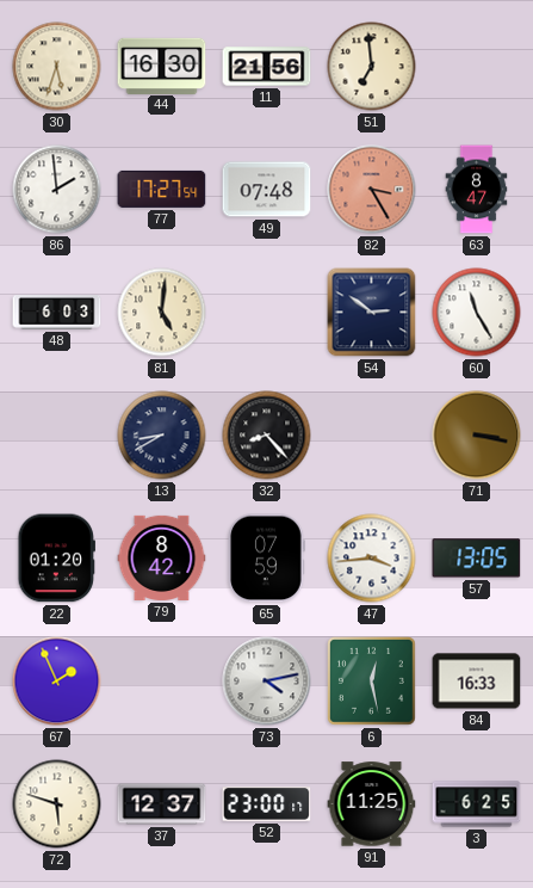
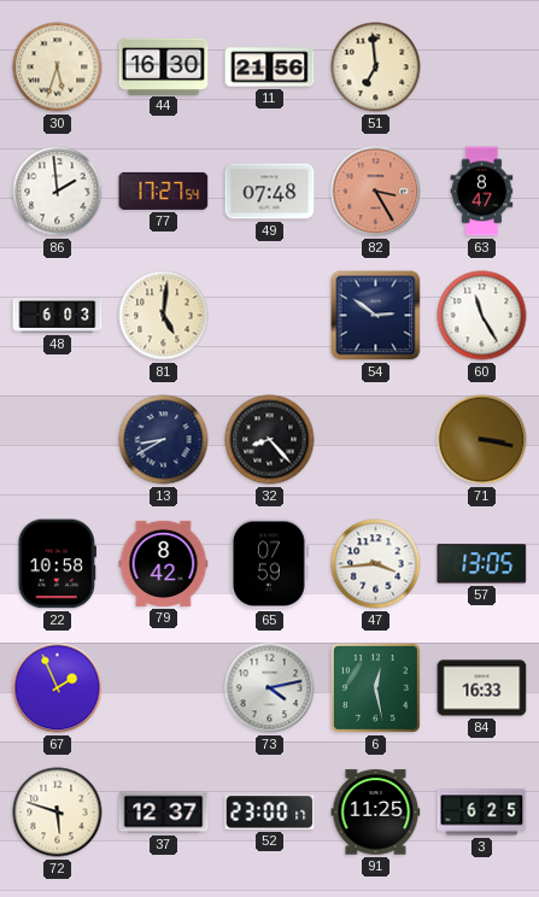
22: 01:20 -> 10:58 (57, 564)
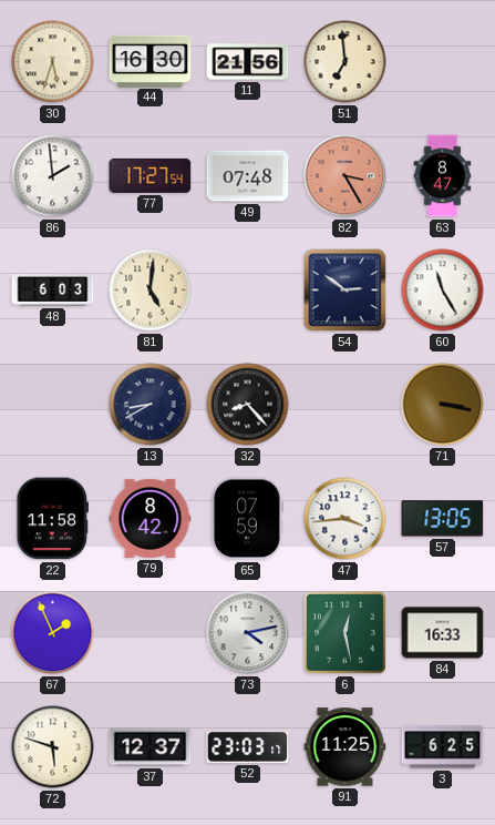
22: 10:58 -> 11:58 (52, 519)
52: 23:00 -> 23:03 (248, 747)
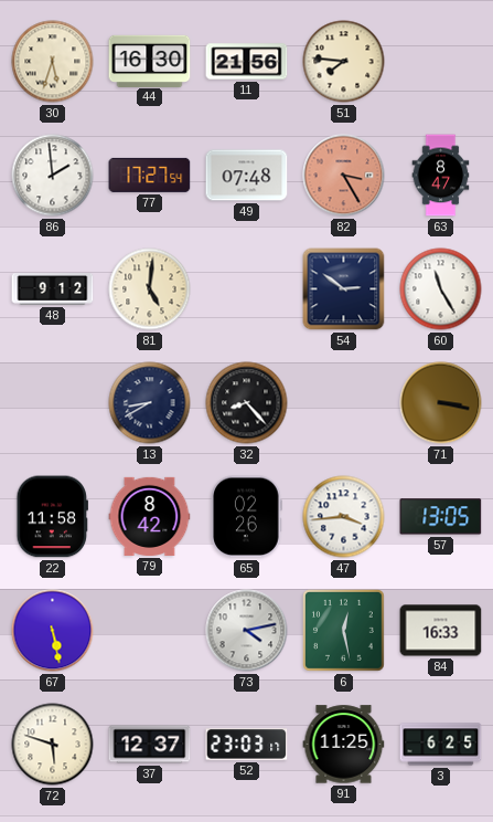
51: 6:59 -> 7:46 (344, 62)
48: 6:03 -> 9:12 (53, 289)
65: 07:59 -> 02:26 (247, 517)
67: 1:56 -> 5:28 (53, 631)
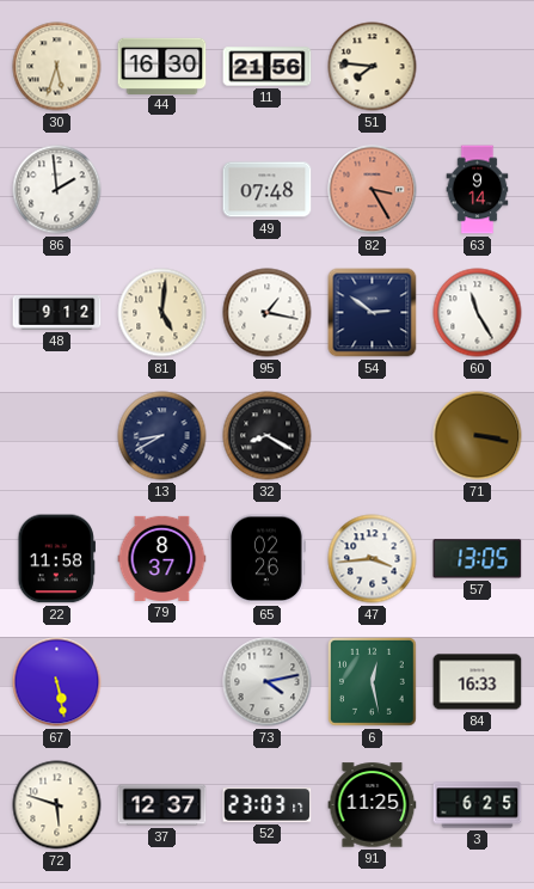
77: 17:27 -> none (150, 175)
63: 8:47 -> 9:14 (478, 190)
95: none -> 1:17 (268, 313)
32: 8:23 -> 8:20 (268, 436)
79: 8:42 -> 8:37 (162, 558)
